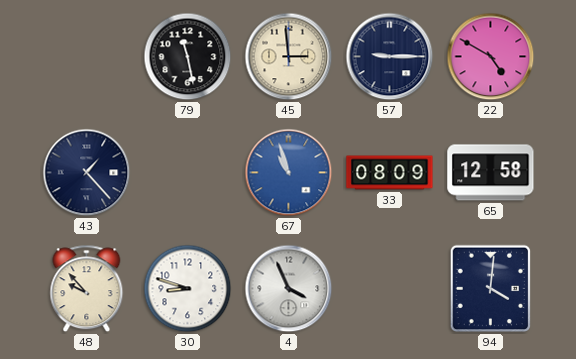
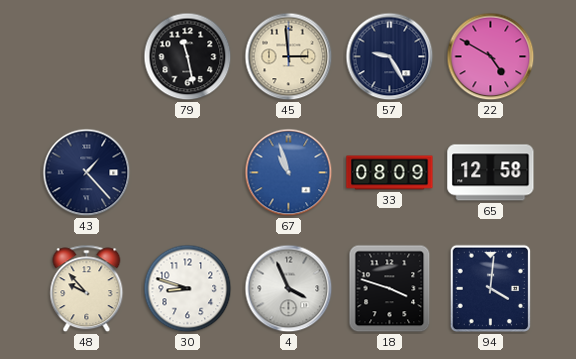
57: 9:15 -> 9:25 (390, 57)
18: none -> 3:48 (390, 289)
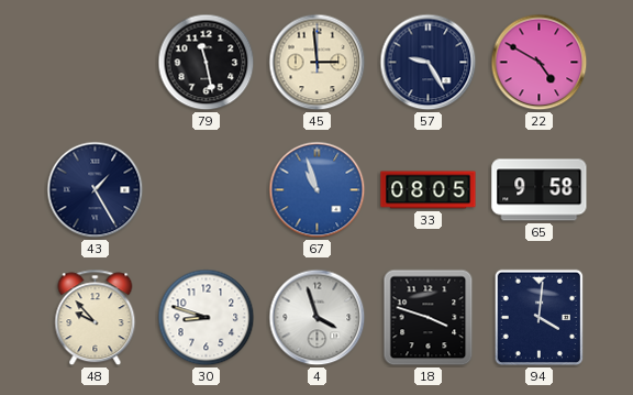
43: 1:23 -> 1:25 (96, 190)
33: 08:09 -> 08:05 (429, 190)
65: 12:58 -> 9:58 (540, 190)
4: 3:56 -> 3:57 (318, 318)
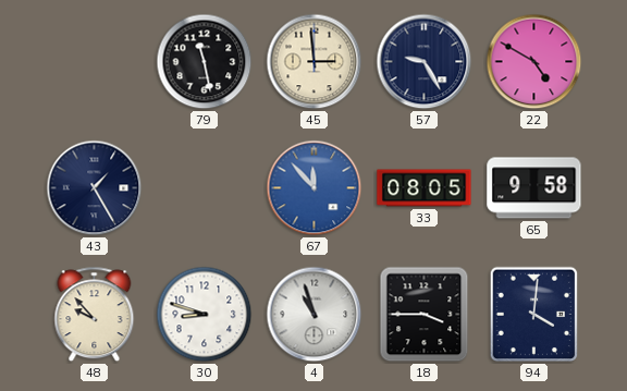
67: 10:57 -> 11:53 (315, 188)
4: 3:57 -> 10:57 (315, 315)
18: 3:48 -> 3:45 (425, 315)
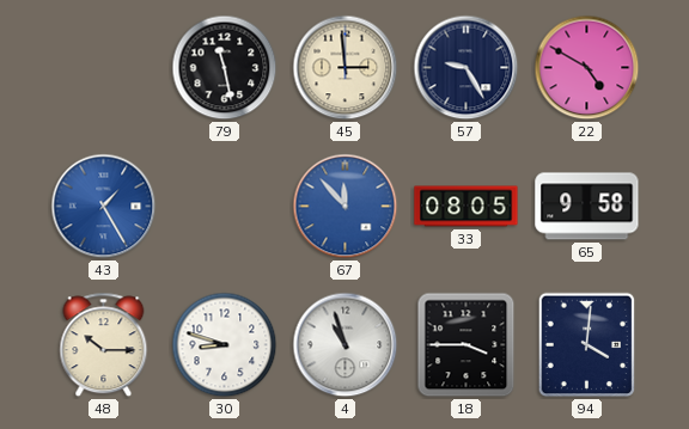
43 dial: navy -> blue (104, 207)
48: 9:53 -> 10:15 (104, 345)
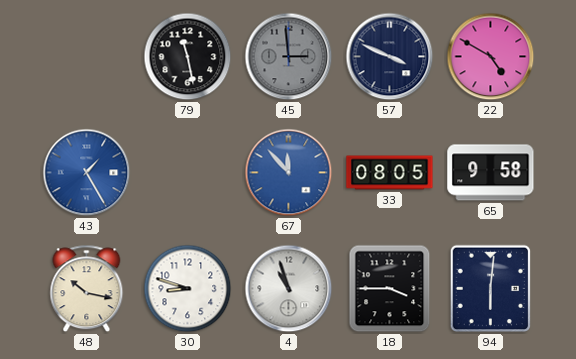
45 dial: cream -> grey (289, 57)
57: 9:25 -> 3:49 (390, 57)
48: 10:15 -> 10:17 (87, 289)
94: 4:01 -> 6:01 (491, 289)
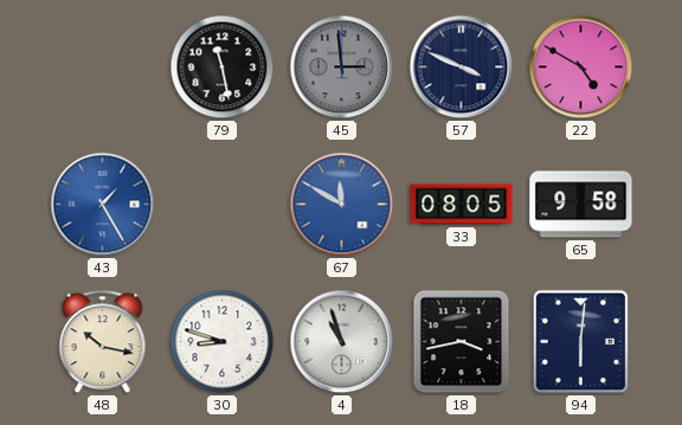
67: 11:53 -> 11:50 (342, 205)
18: 3:45 -> 3:43 (462, 342)
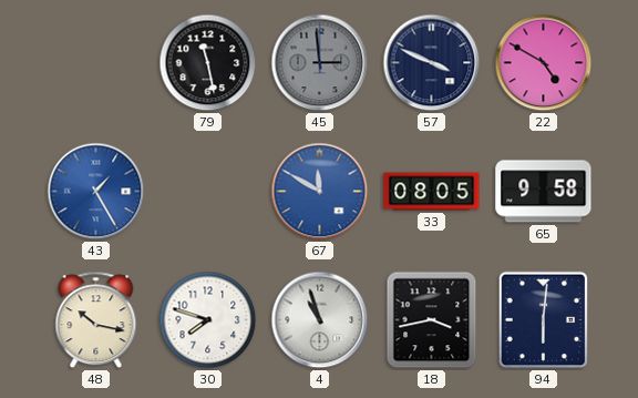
30: 8:48 -> 7:48 (208, 320)
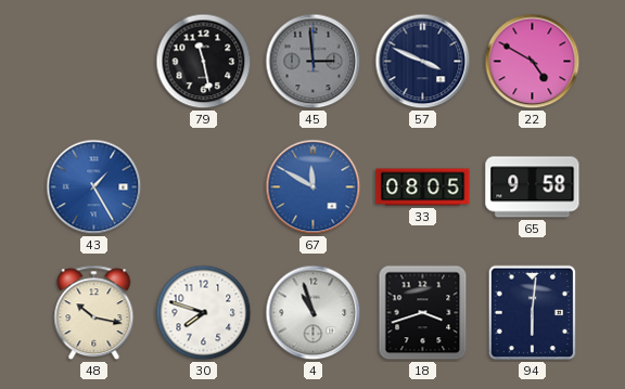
18: 3:43 -> 3:42 (423, 313)
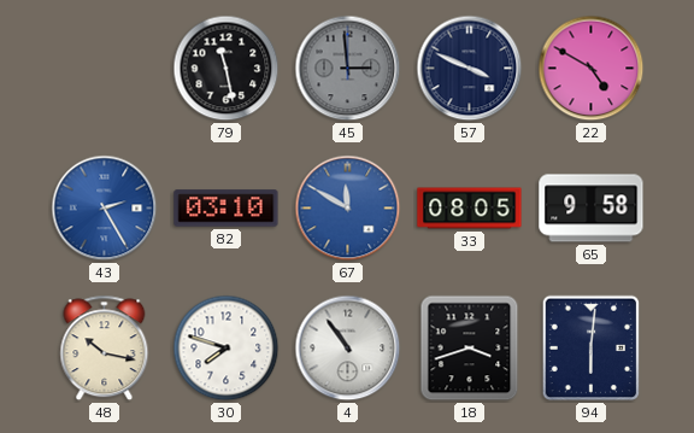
43: 1:25 -> 2:25 (105, 209)
82: none -> 03:10 (227, 209)
4: 10:57 -> 10:54 (348, 349)
